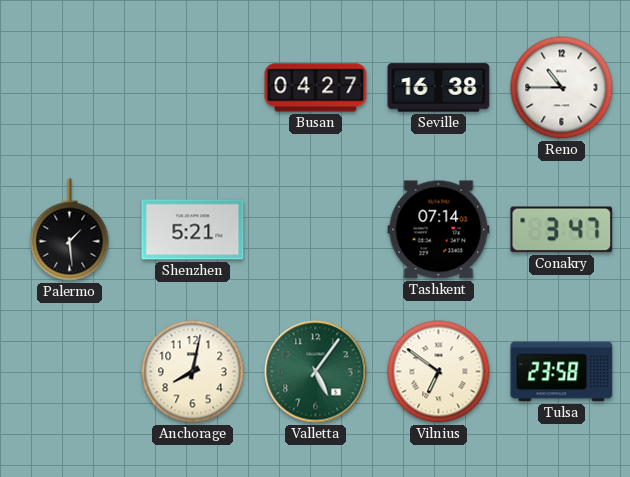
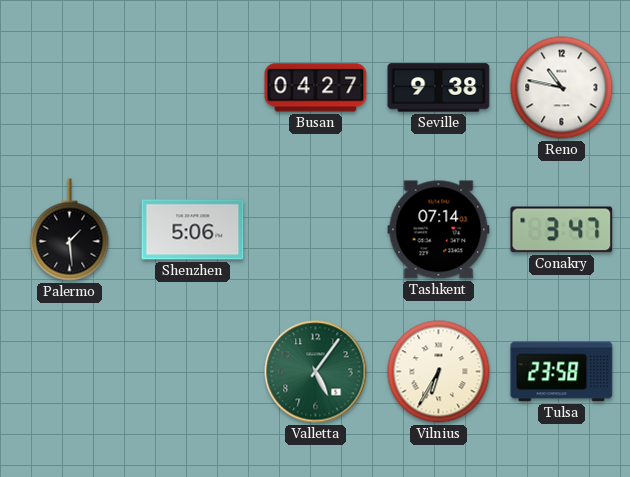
Seville: 16:38 -> 9:38 (439, 88)
Reno: 10:45 -> 10:47 (562, 88)
Shenzhen: 5:21 -> 5:06 (193, 230)
Anchorage: 8:02 -> none (193, 372)
Vilnius: 6:51 -> 6:35 (439, 372)
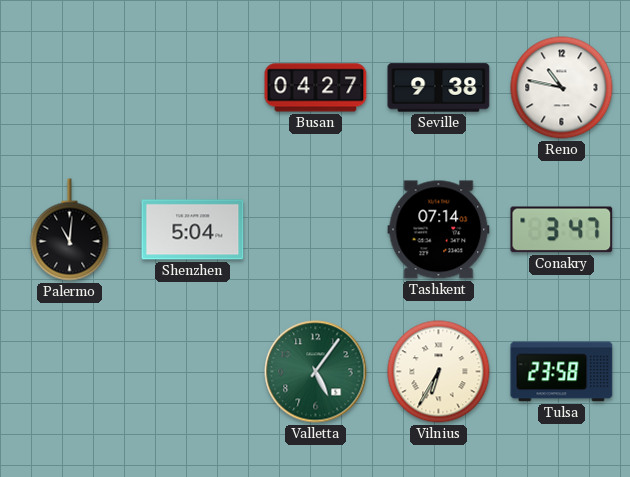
Palermo: 1:29 -> 11:01 (70, 230)
Shenzhen: 5:06 -> 5:04 (193, 230)
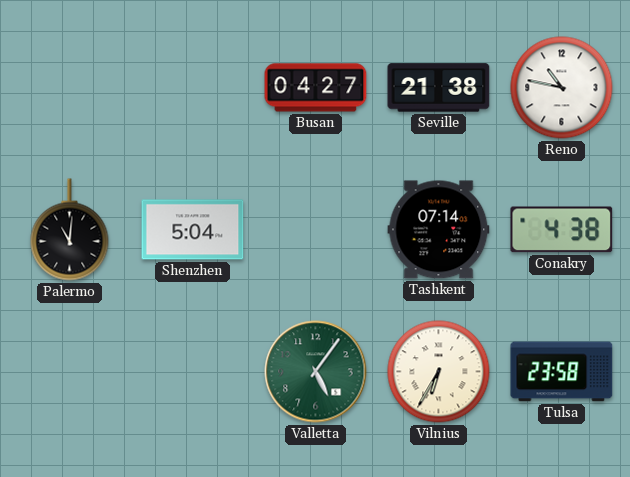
Seville: 9:38 -> 21:38 (439, 88)
Conakry: 3:47 -> 4:38 (562, 230)
